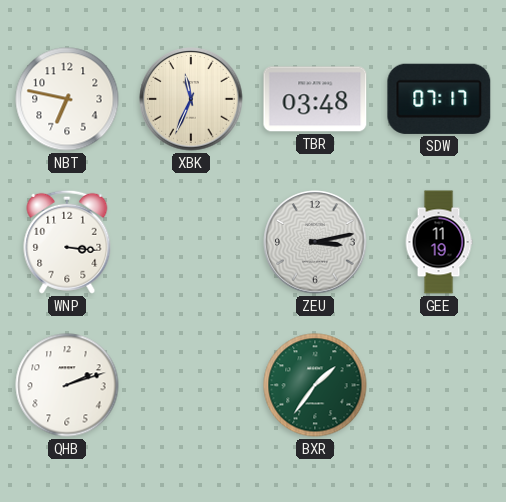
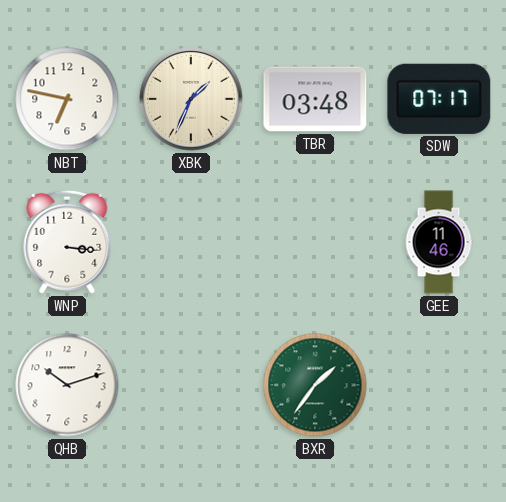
XBK: 11:34 -> 1:34 (191, 99)
ZEU: 3:13 -> none (315, 242)
GEE: 11:19 -> 11:46 (439, 242)
QHB: 2:12 -> 10:12 (67, 385)
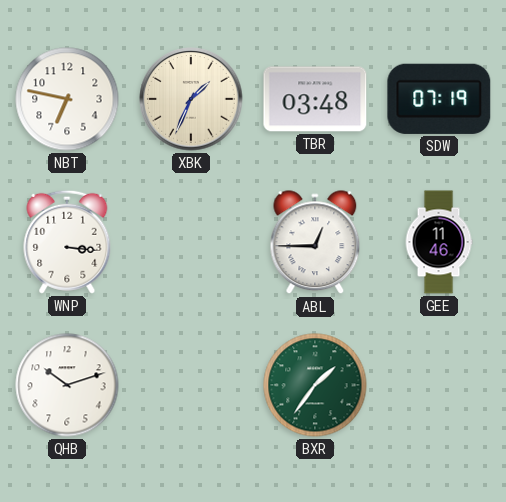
SDW: 07:17 -> 07:19 (439, 99)
ABL: none -> 12:45 (315, 243)
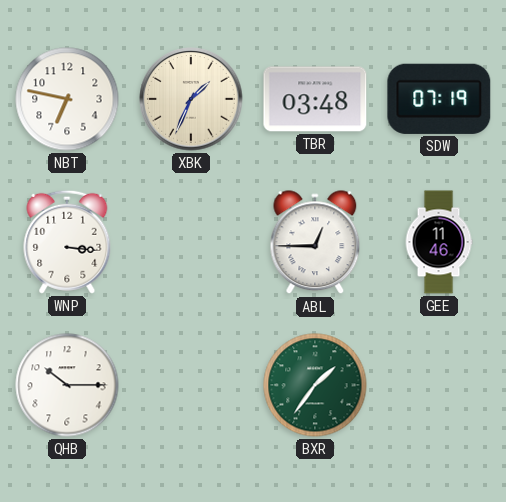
QHB: 10:12 -> 10:15 (67, 385)
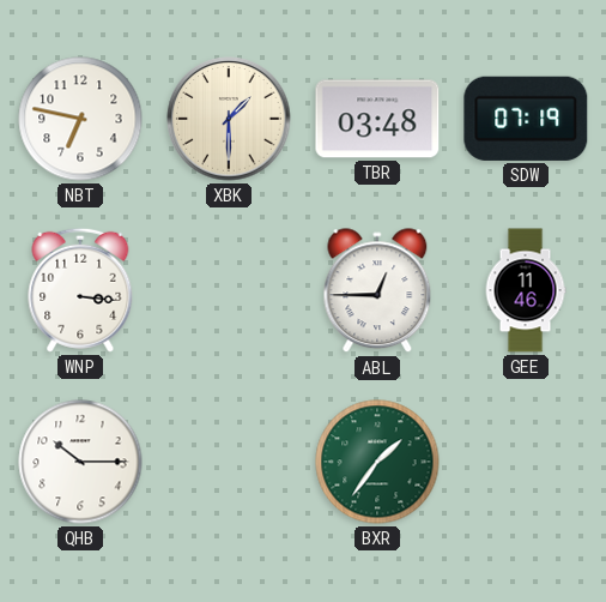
XBK: 1:34 -> 1:30 (229, 119)
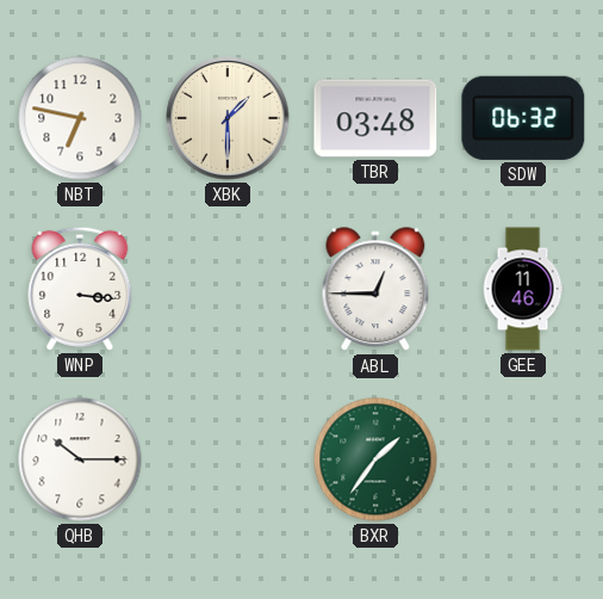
SDW: 07:19 -> 06:32 (523, 118)
